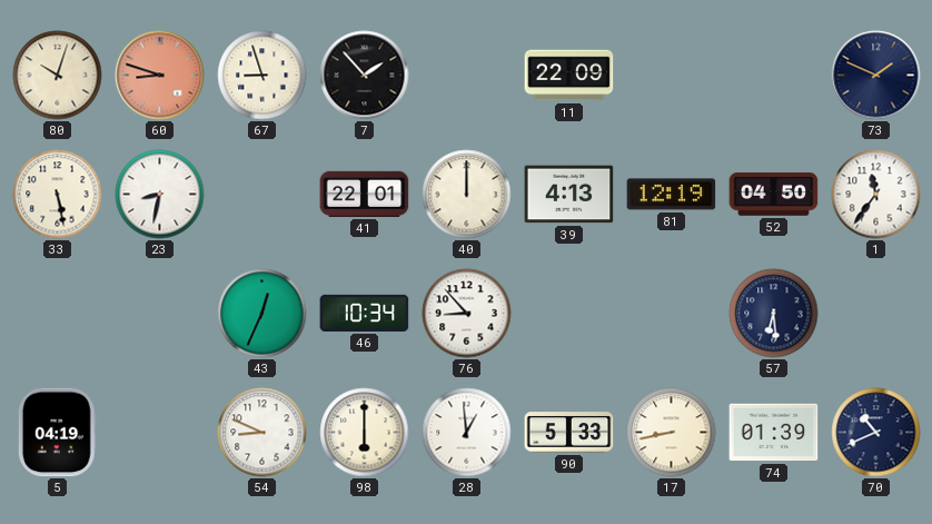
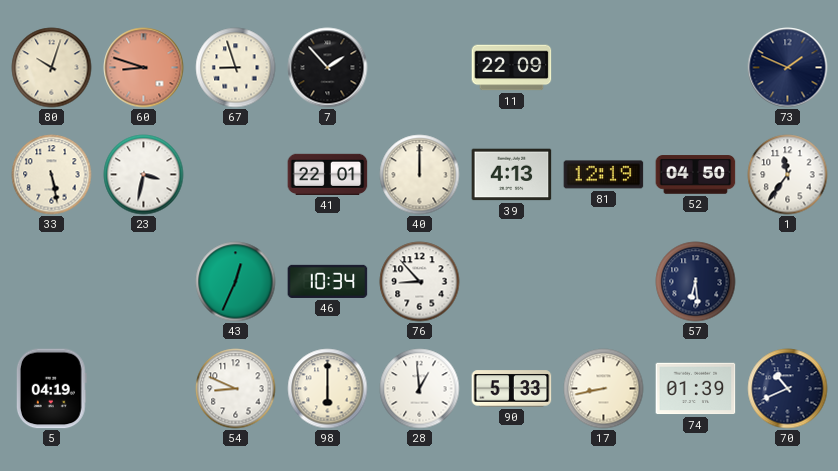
23: 8:32 -> 3:32 (144, 175)
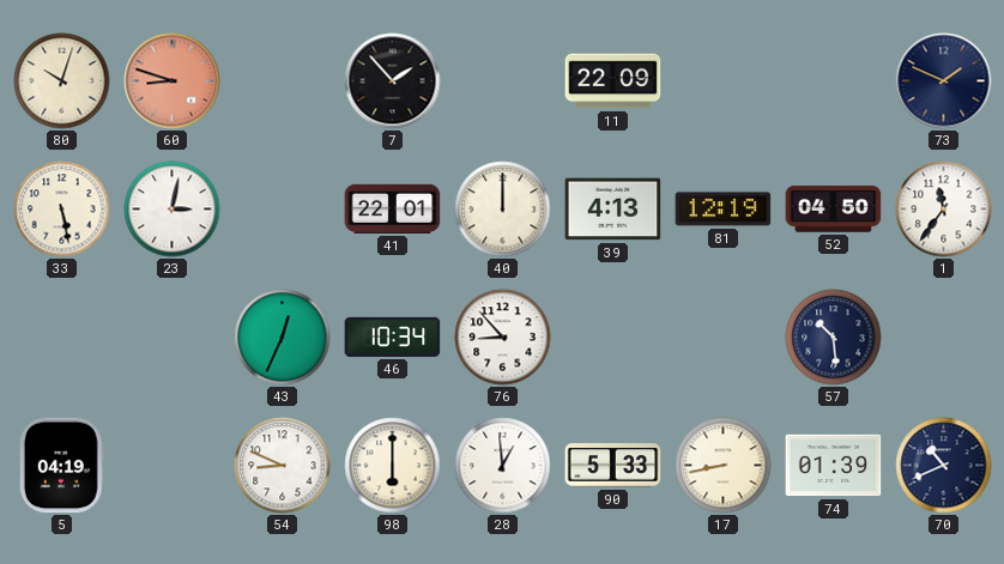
67: 8:57 -> none (236, 68)
23: 3:32 -> 3:02 (173, 210)
57: 6:29 -> 10:29 (834, 338)
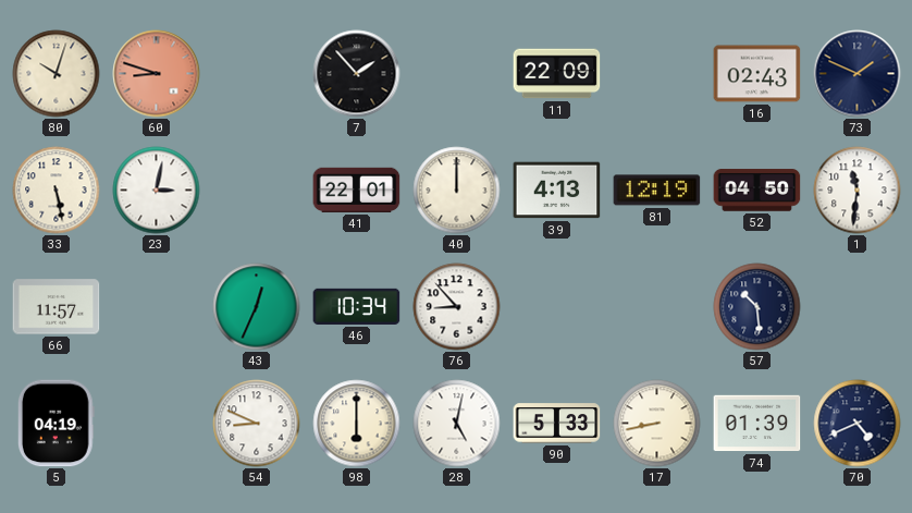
16: none -> 02:43 (757, 74)
1: 11:36 -> 11:31 (858, 191)
66: none -> 11:57 (57, 307)
28: 12:59 -> 5:02 (457, 424)
70: 10:41 -> 4:41 (858, 424)
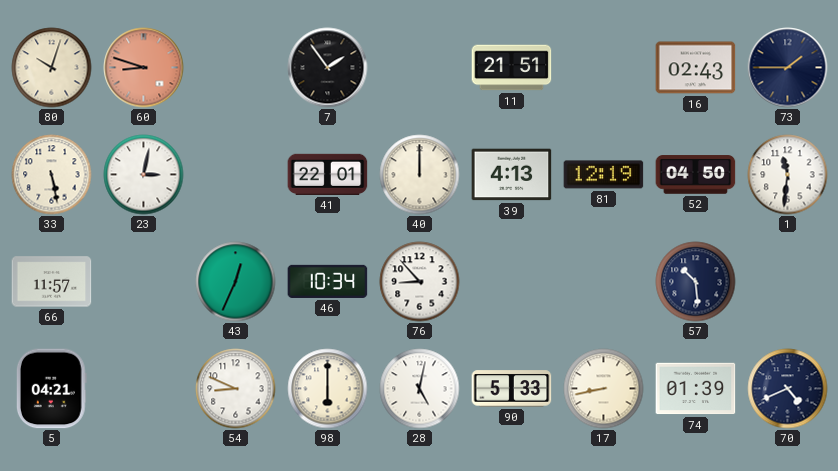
7: 1:53 -> 1:54 (328, 68)
11: 22:09 -> 21:51 (512, 68)
73: 1:49 -> 1:45 (788, 68)
5: 04:19 -> 04:21 (51, 389)
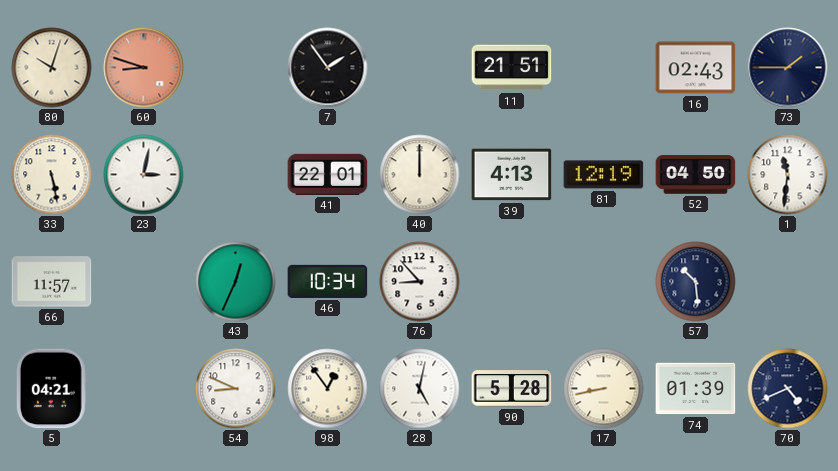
98: 6:00 -> 12:54 (328, 389)
90: 5:33 -> 5:28 (512, 389)
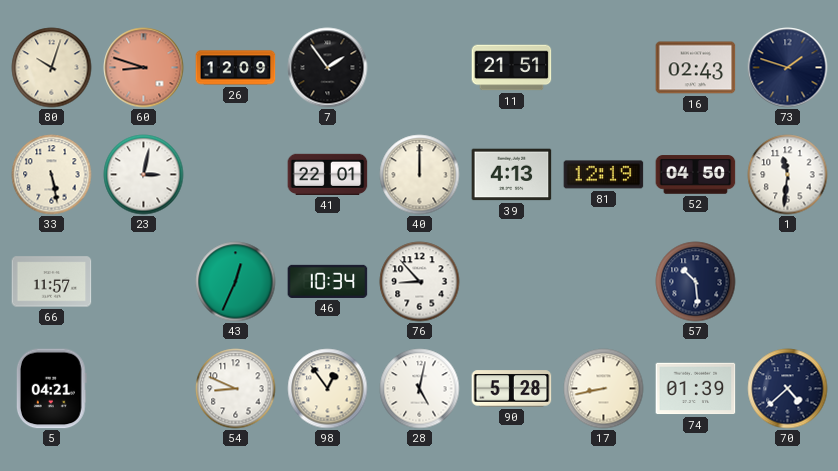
26: none -> 12:09 (236, 68)
73: 1:45 -> 1:48 (788, 68)
70: 4:41 -> 4:38 (788, 389)
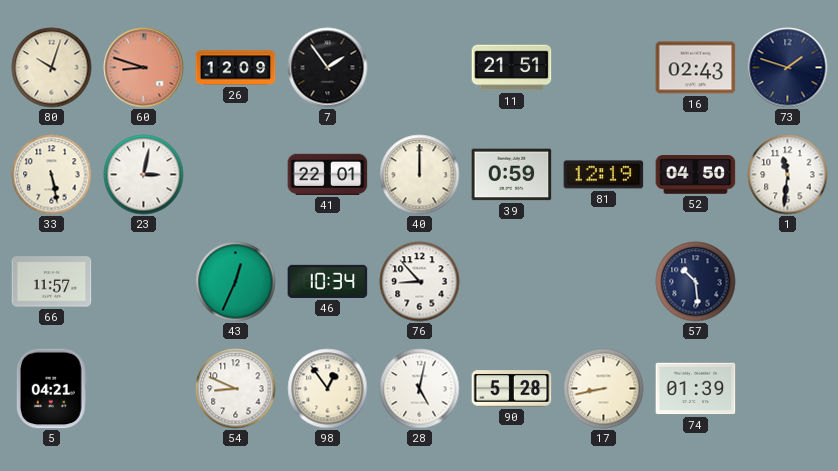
39: 4:13 -> 0:59 (512, 175)
70: 4:38 -> none (788, 389)
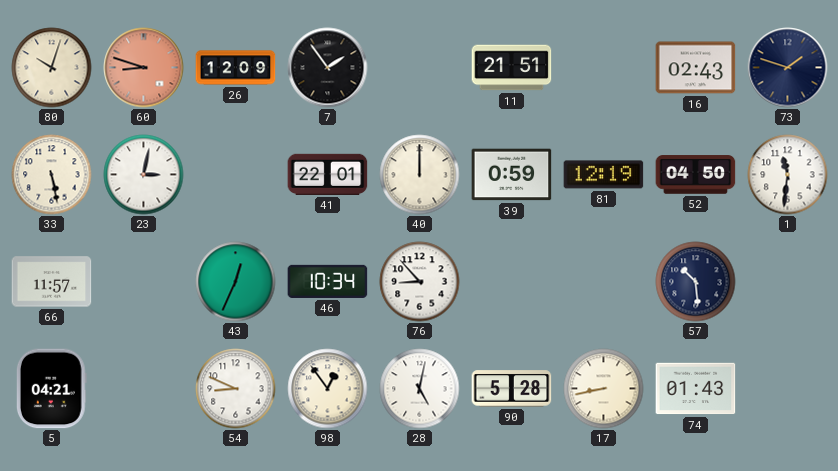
74: 01:39 -> 01:43 (696, 389)
